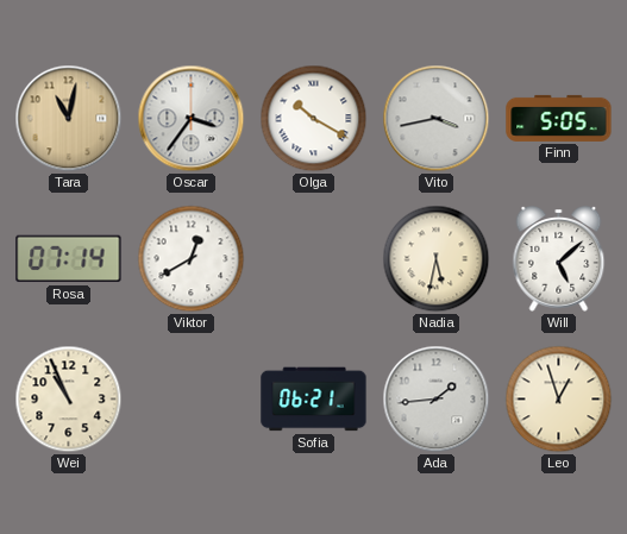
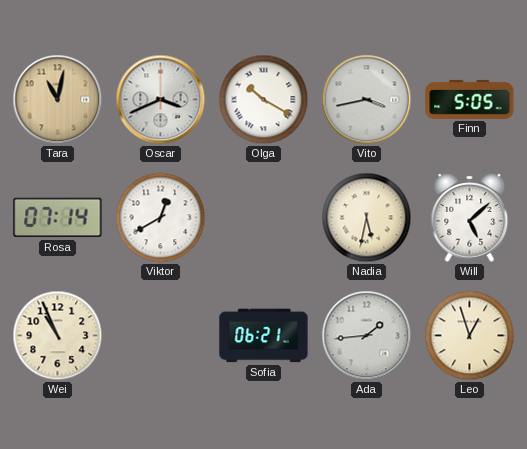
Oscar: 3:36 -> 3:41 (161, 100)
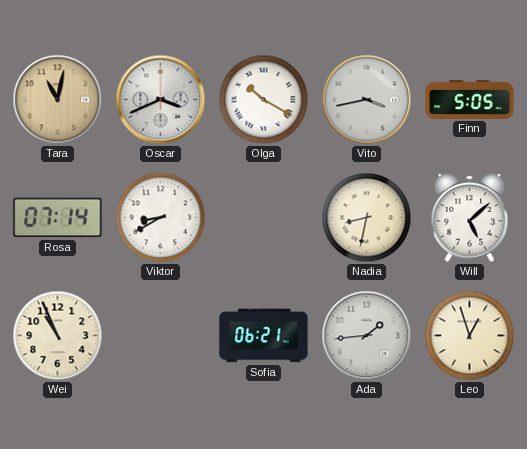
Viktor: 12:40 -> 8:40 (161, 218)
Nadia: 5:32 -> 8:32 (367, 218)
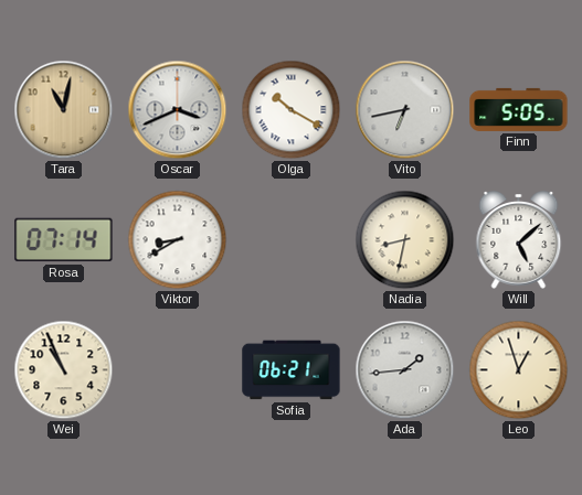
Vito: 3:43 -> 6:43 (405, 110)
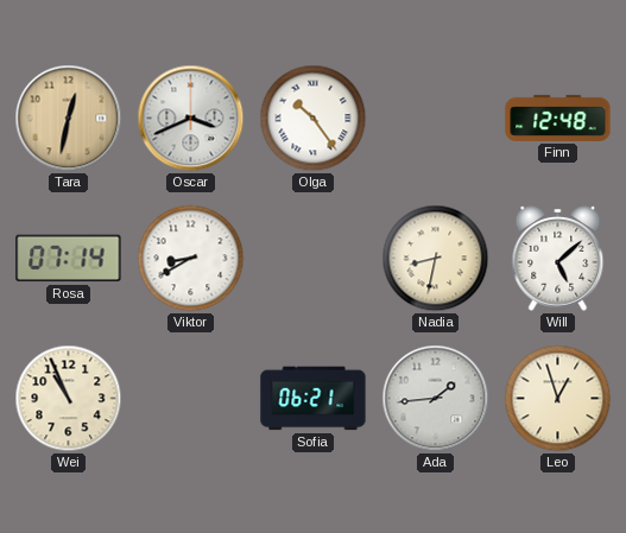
Tara: 11:02 -> 12:32 (69, 119)
Olga: 10:20 -> 10:24 (314, 119)
Vito: 6:43 -> none (405, 110)
Finn: 5:05 -> 12:48 (558, 118)
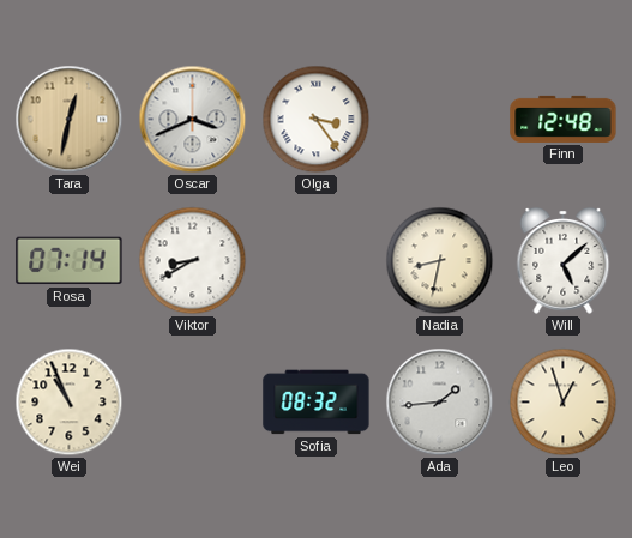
Olga: 10:24 -> 3:24 (317, 120)
Sofia: 06:21 -> 08:32 (317, 403)
